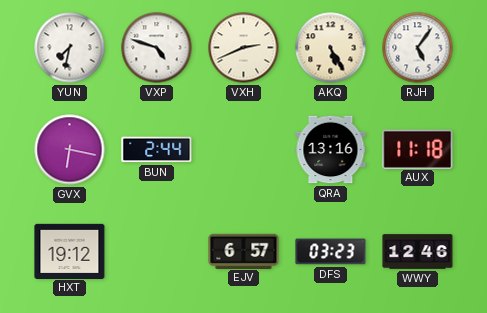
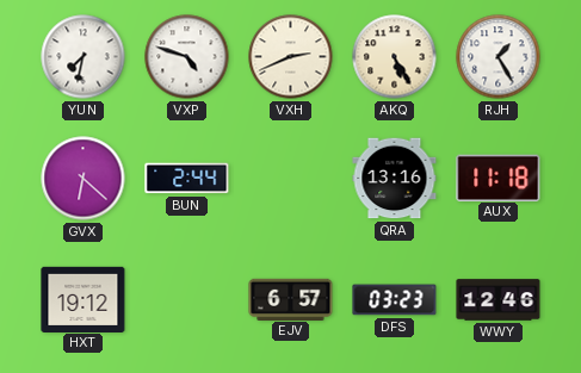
RJH: 5:06 -> 1:25 (499, 57)
GVX: 6:17 -> 6:22 (84, 179)
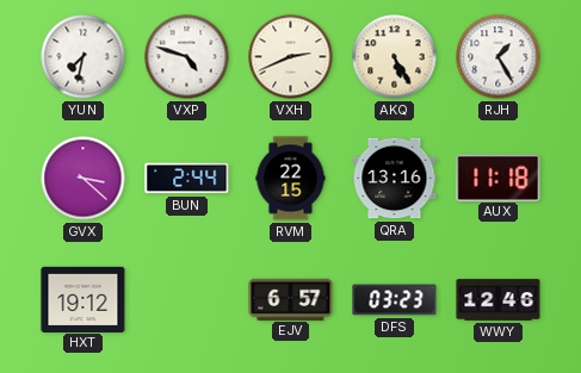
GVX: 6:22 -> 3:22 (84, 179)
RVM: none -> 22:15 (291, 179)
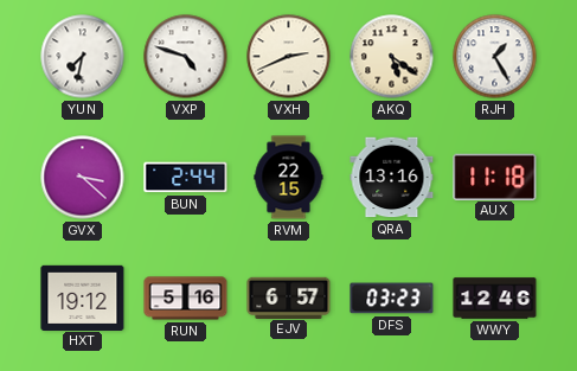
AKQ: 5:25 -> 5:21 (392, 57)
RUN: none -> 5:16 (186, 299)
